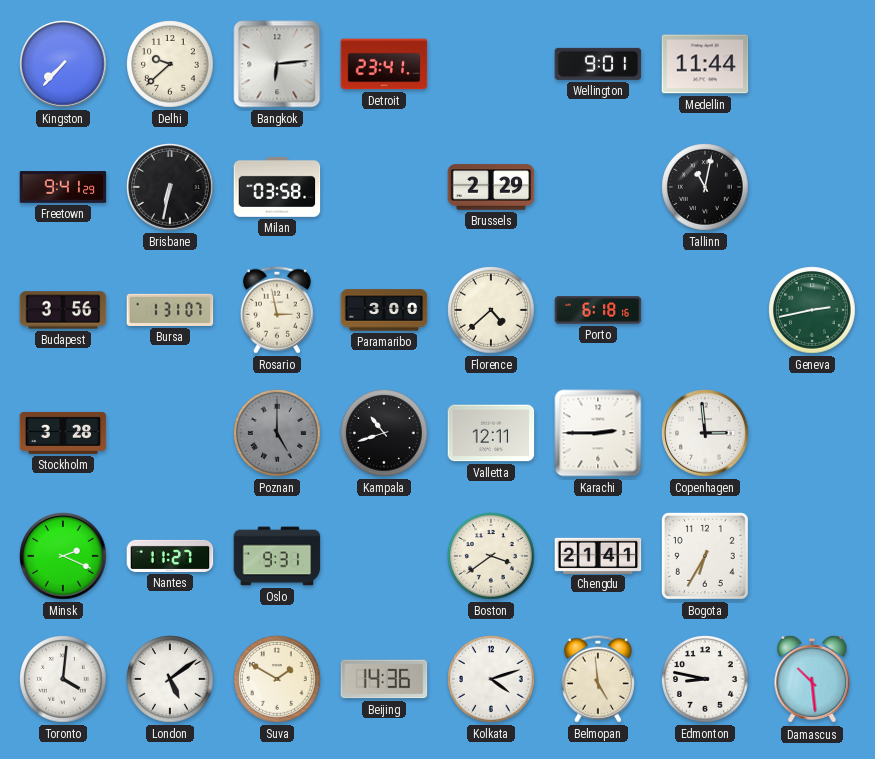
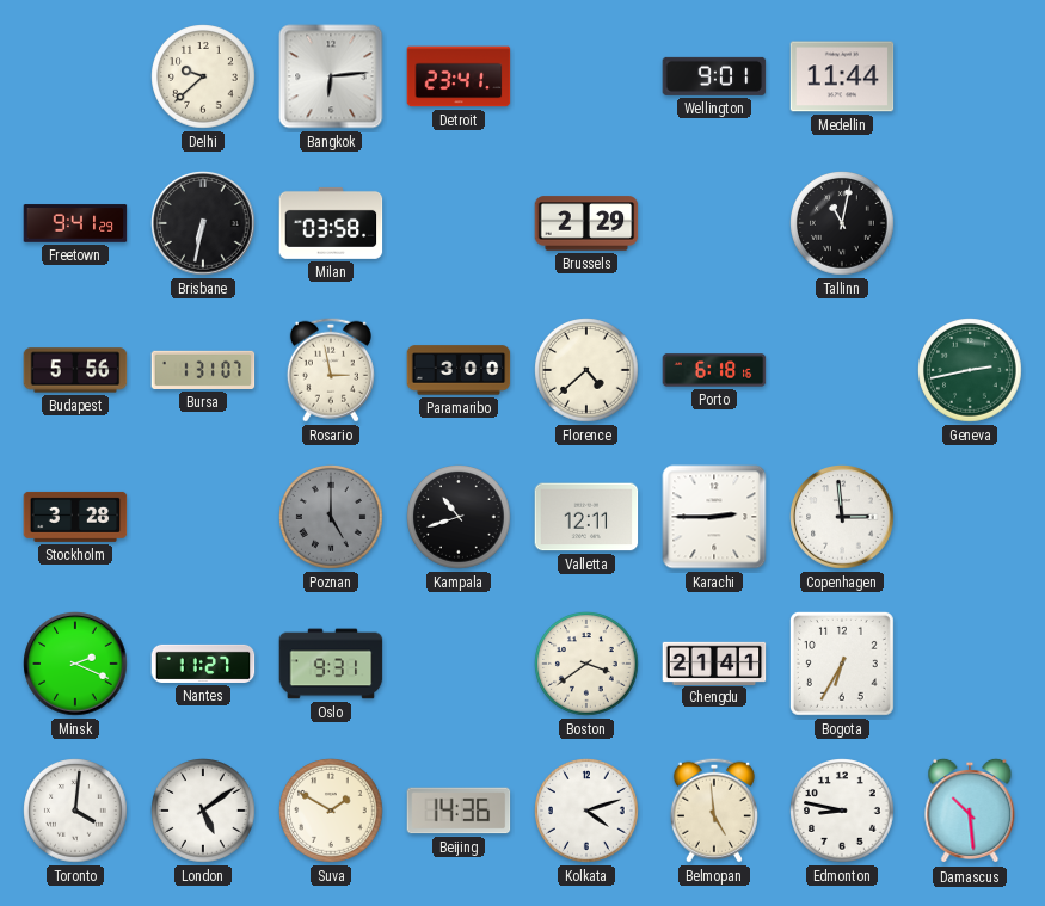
Kingston: 7:37 -> none (63, 64)
Budapest: 3:56 -> 5:56 (75, 370)
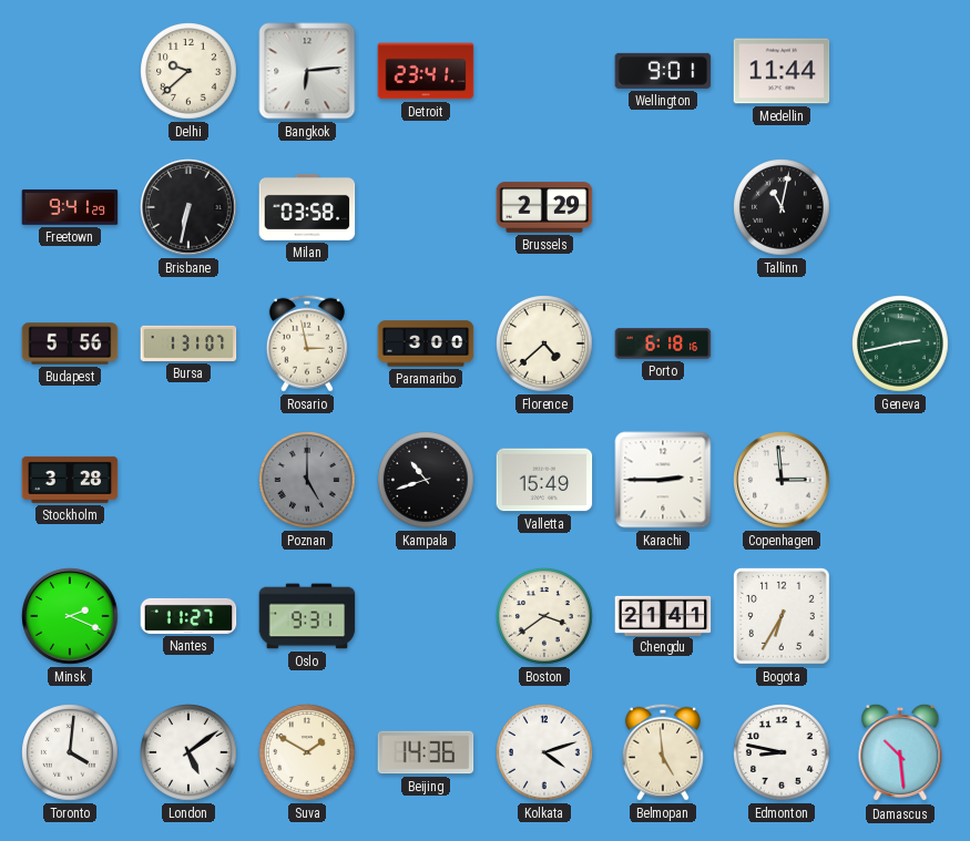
Valletta: 12:11 -> 15:49 (544, 480)
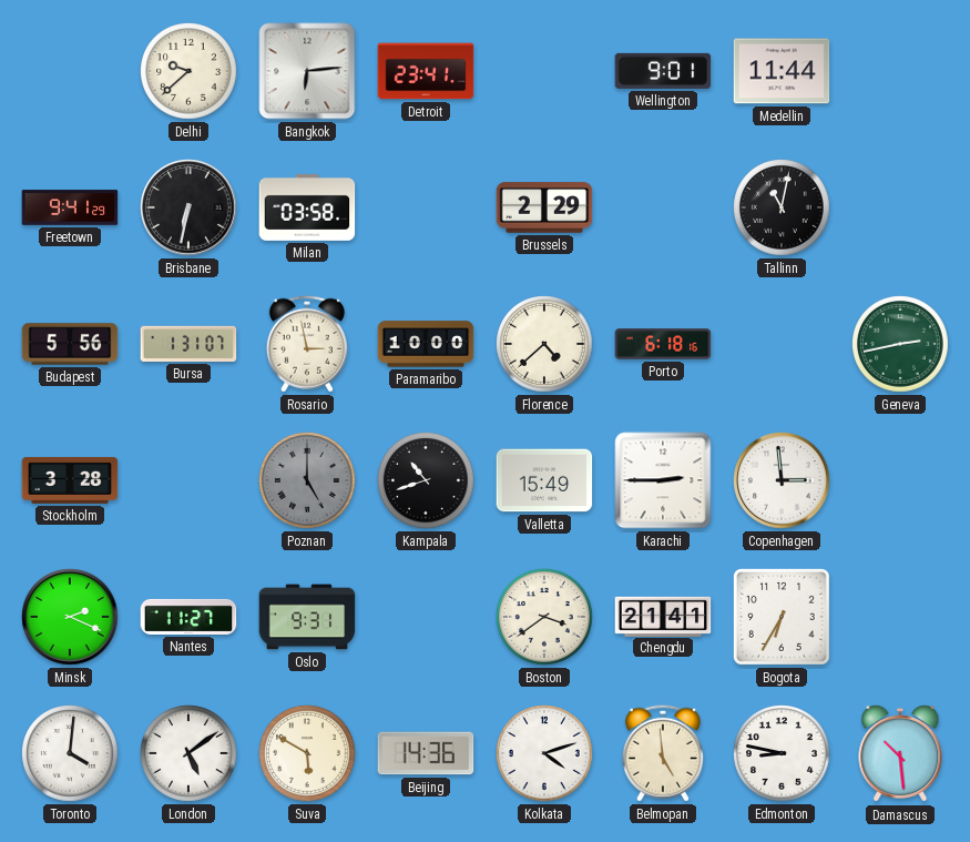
Paramaribo: 3:00 -> 10:00 (426, 344)
Suva: 1:50 -> 5:50 (307, 753)
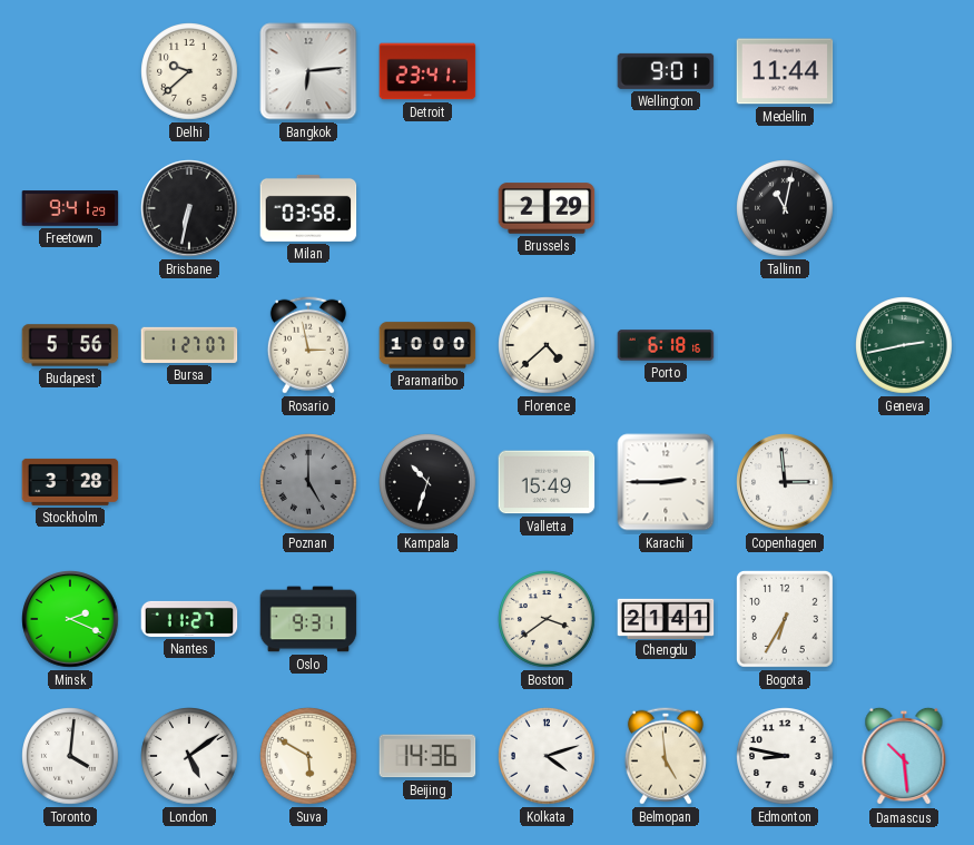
Bursa: 1:31 -> 1:27 (189, 345)
Kampala: 10:42 -> 10:33 (427, 482)
